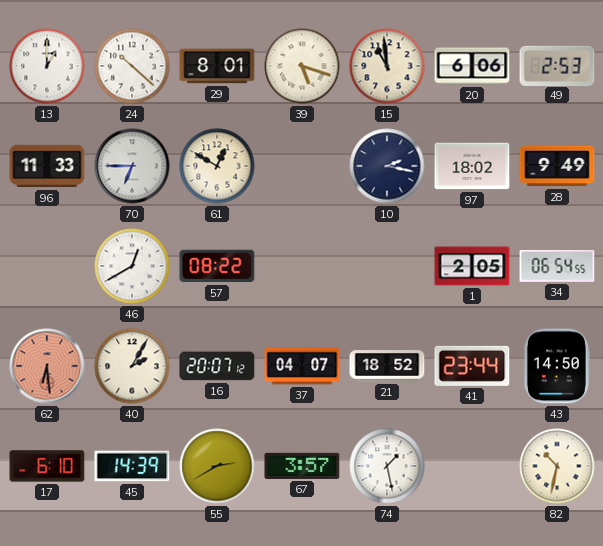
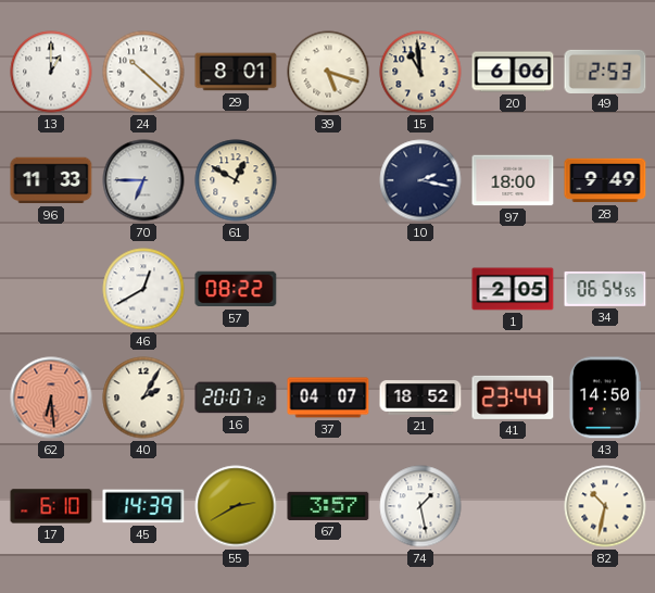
97: 18:02 -> 18:00 (513, 180)
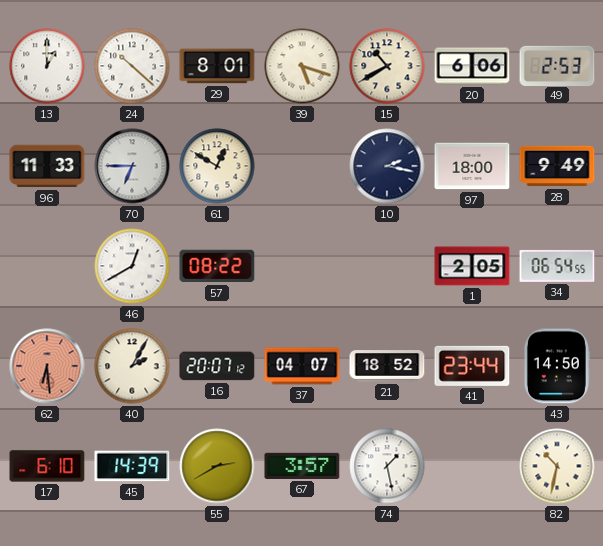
15: 10:59 -> 10:40 (387, 66)
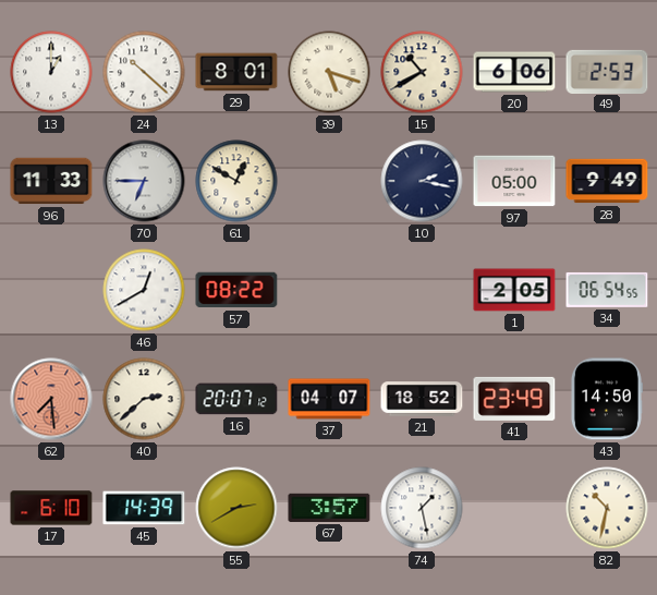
97: 18:00 -> 05:00 (514, 181)
62: 6:29 -> 7:29 (51, 399)
40: 2:05 -> 2:38 (144, 399)
41: 23:44 -> 23:49 (514, 399)
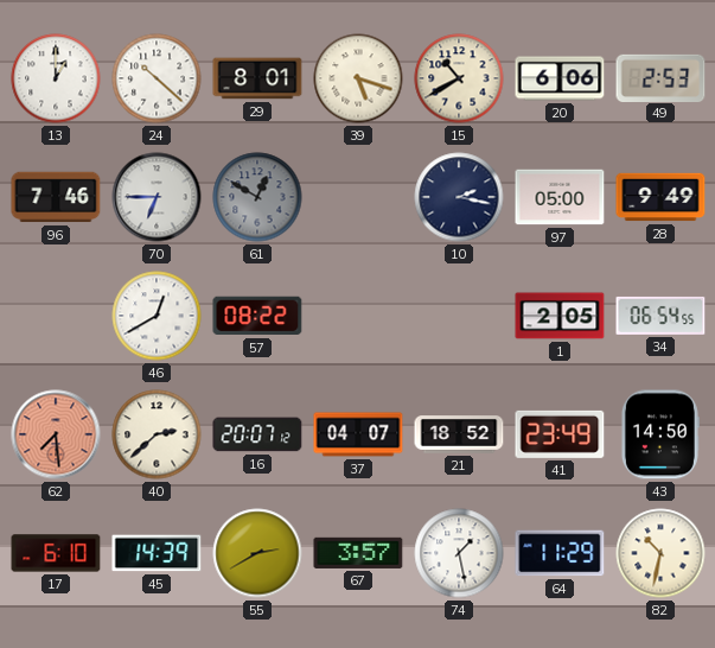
96: 11:33 -> 7:46 (56, 197)
61 dial: cream -> grey (257, 197)
64: none -> 11:29 (560, 553)
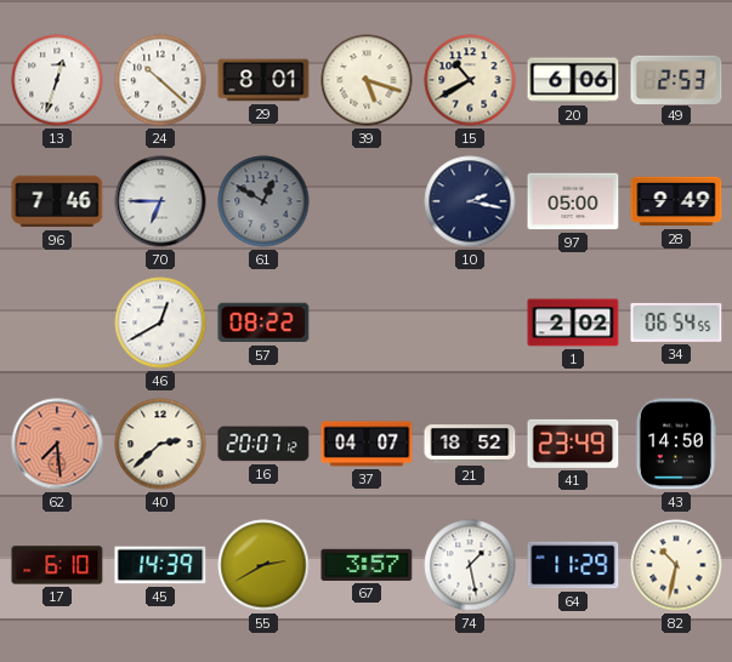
13: 1:00 -> 12:33 (57, 80)
1: 2:05 -> 2:02 (573, 323)
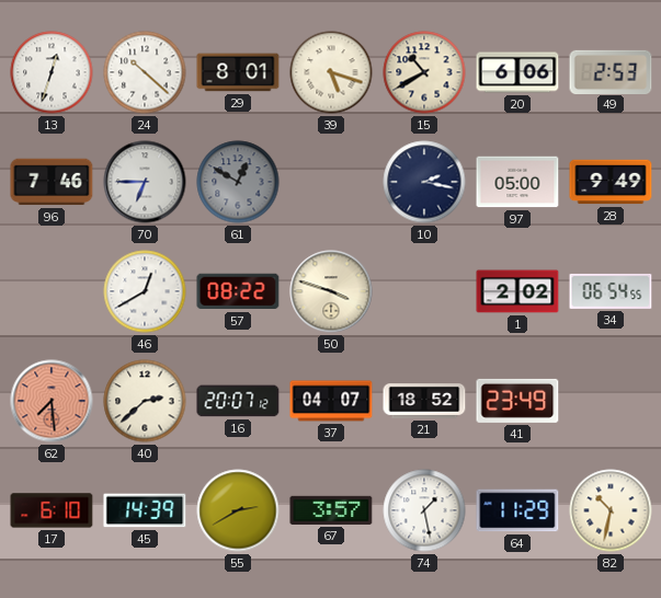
50: none -> 3:48 (331, 291)
43: 14:50 -> none (675, 444)
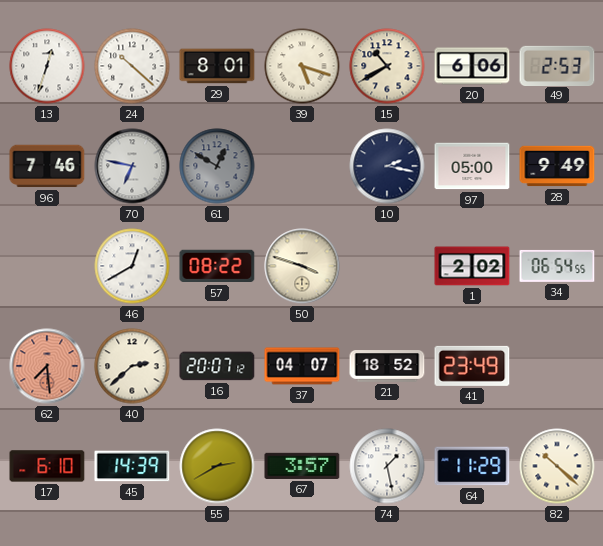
70: 6:45 -> 6:47 (132, 166)
82: 10:32 -> 10:22 (557, 466)
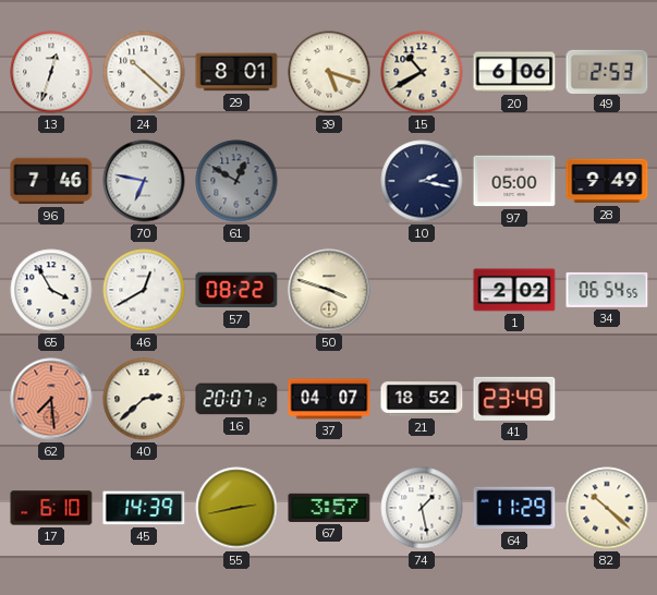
65: none -> 3:55 (51, 290)
55: 2:40 -> 2:43 (236, 508)
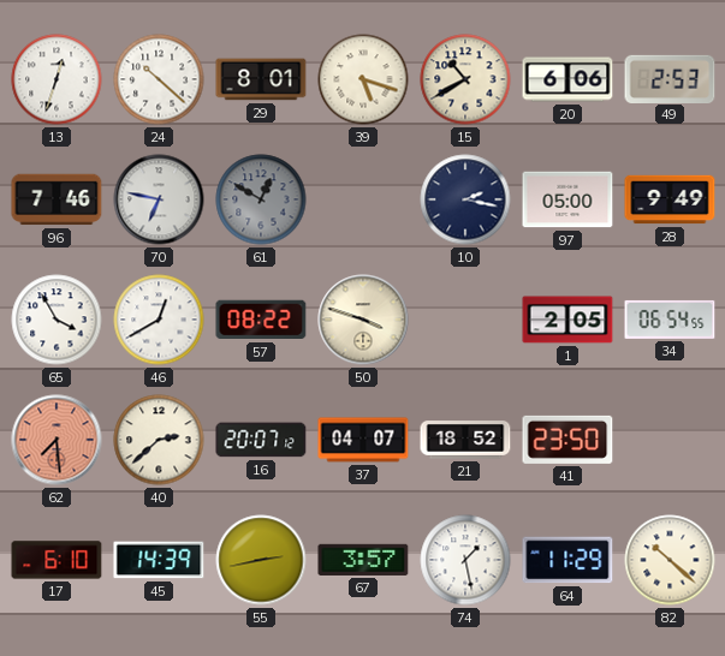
1: 2:02 -> 2:05 (567, 320)
41: 23:49 -> 23:50 (567, 440)
